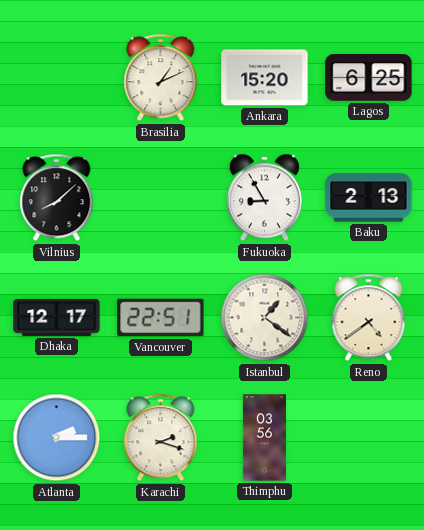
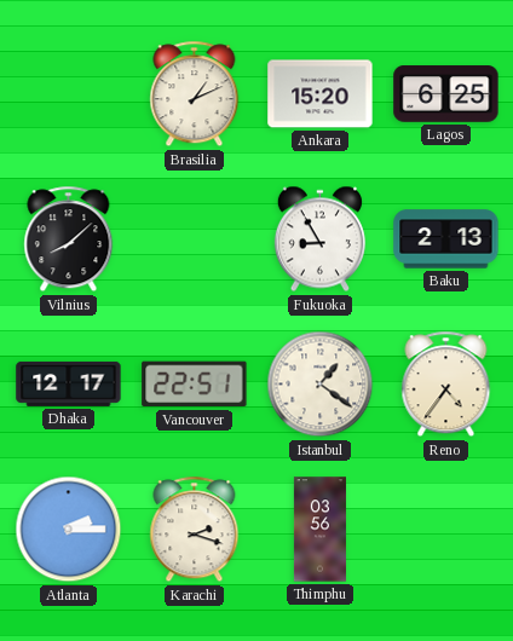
Reno: 4:39 -> 4:36 (446, 385)
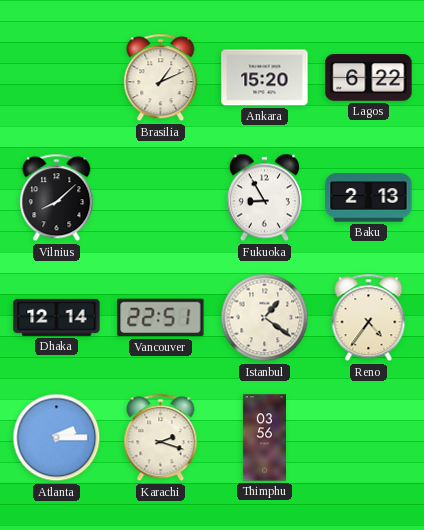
Lagos: 6:25 -> 6:22 (369, 78)
Dhaka: 12:17 -> 12:14 (57, 317)
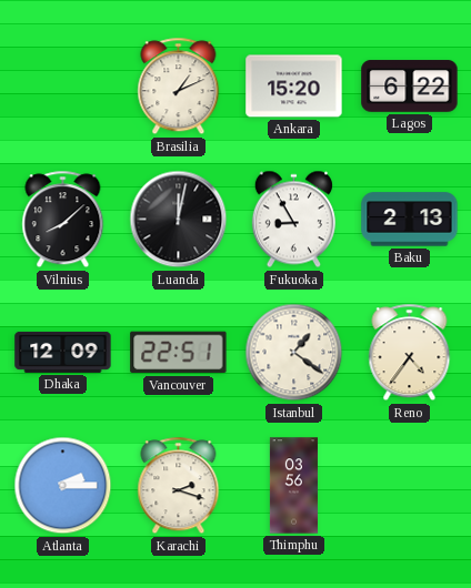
Luanda: none -> 12:02 (179, 220)
Dhaka: 12:14 -> 12:09 (63, 352)
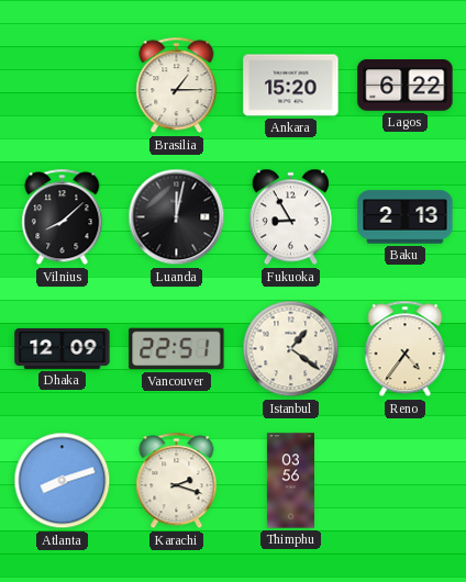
Brasilia: 1:11 -> 1:15 (177, 86)
Atlanta: 2:15 -> 8:12 (63, 481)
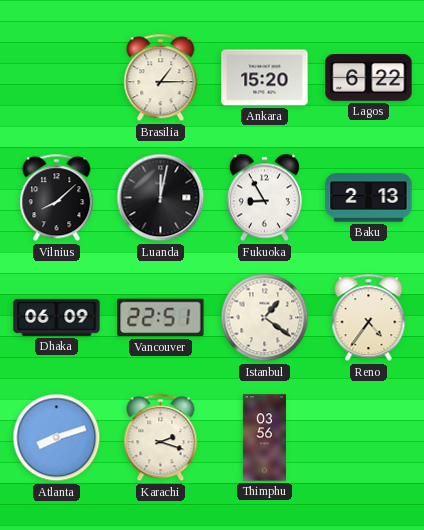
Dhaka: 12:09 -> 06:09 (57, 317)
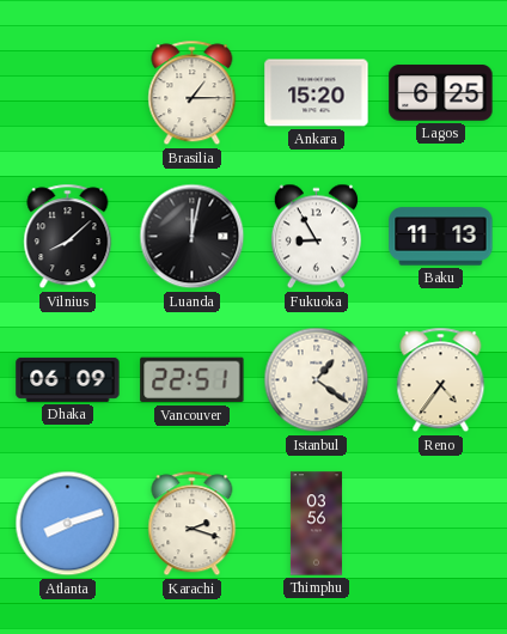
Lagos: 6:22 -> 6:25 (441, 93)
Baku: 2:13 -> 11:13 (441, 237)
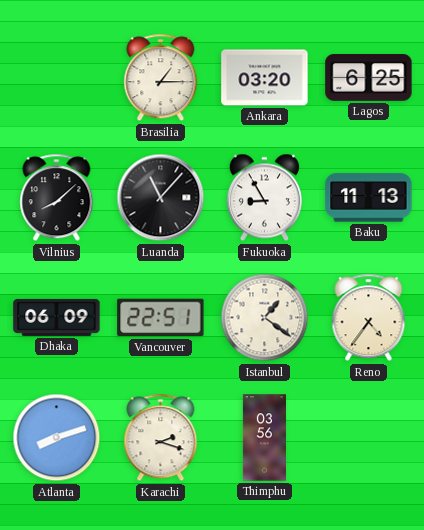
Ankara: 15:20 -> 03:20 (265, 78)
Luanda: 12:02 -> 11:07 (161, 198)
